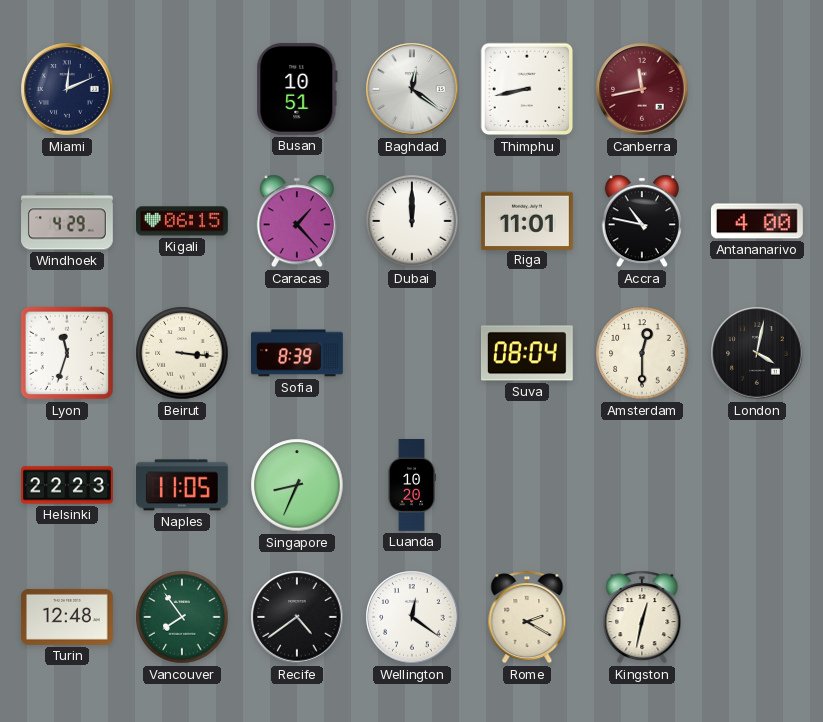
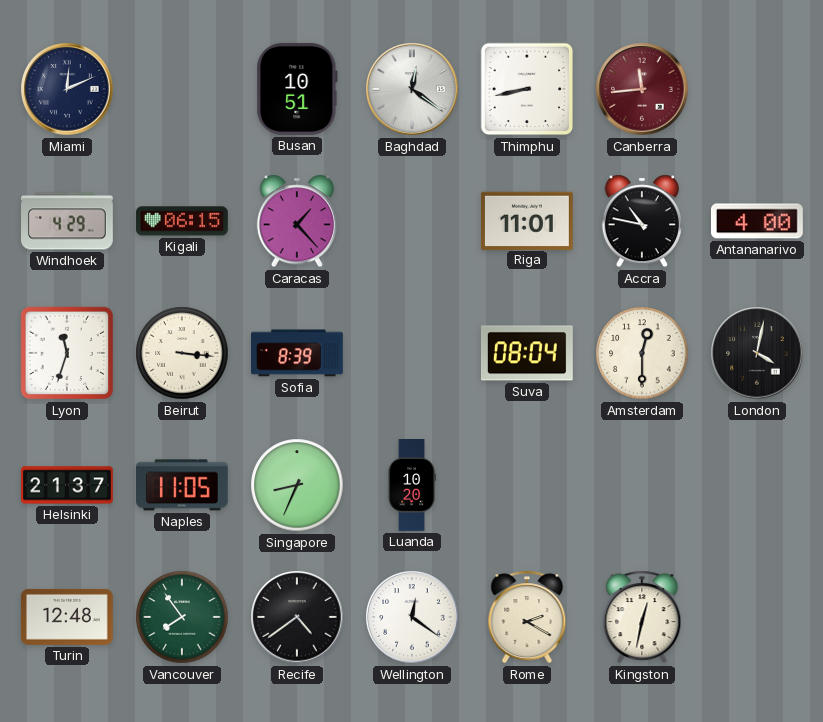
Canberra: 11:43 -> 11:44 (642, 89)
Dubai: 12:00 -> none (412, 221)
Helsinki: 22:23 -> 21:37 (68, 485)
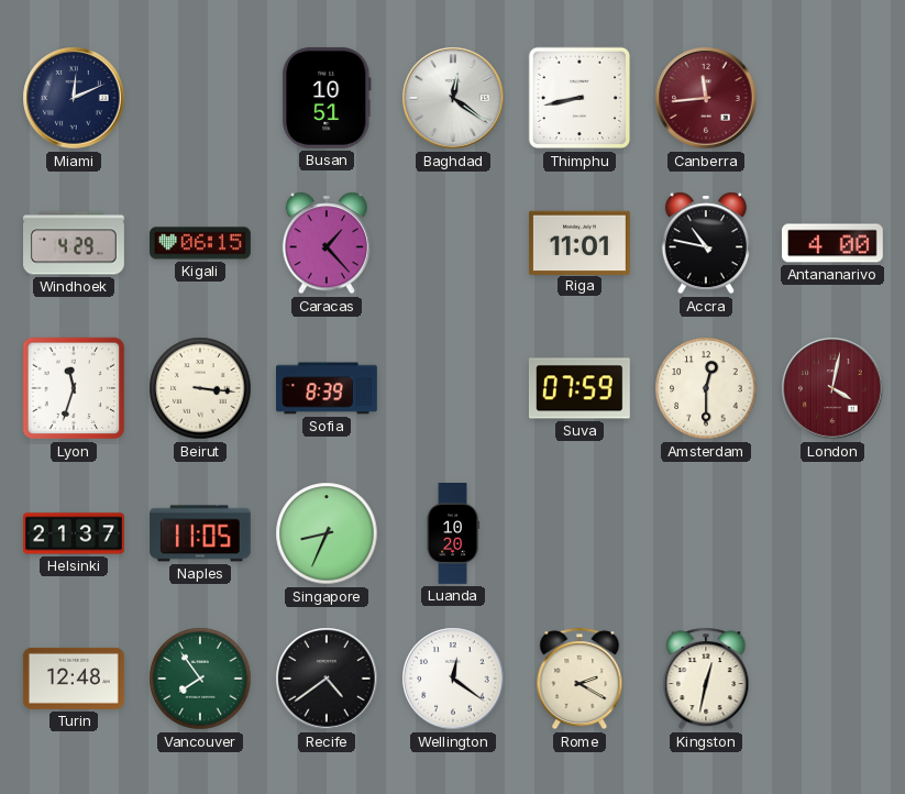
Suva: 08:04 -> 07:59 (580, 388)
London dial: black -> burgundy (832, 388)
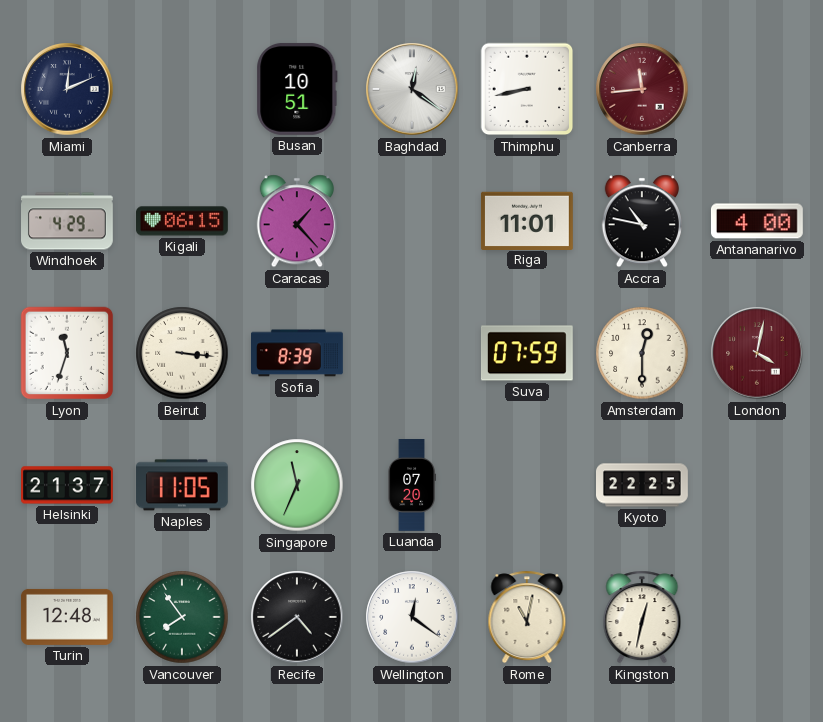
Singapore: 8:34 -> 11:34 (297, 485)
Luanda: 10:20 -> 07:20 (411, 486)
Kyoto: none -> 22:25 (643, 485)
Rome: 2:20 -> 11:02 (527, 617)
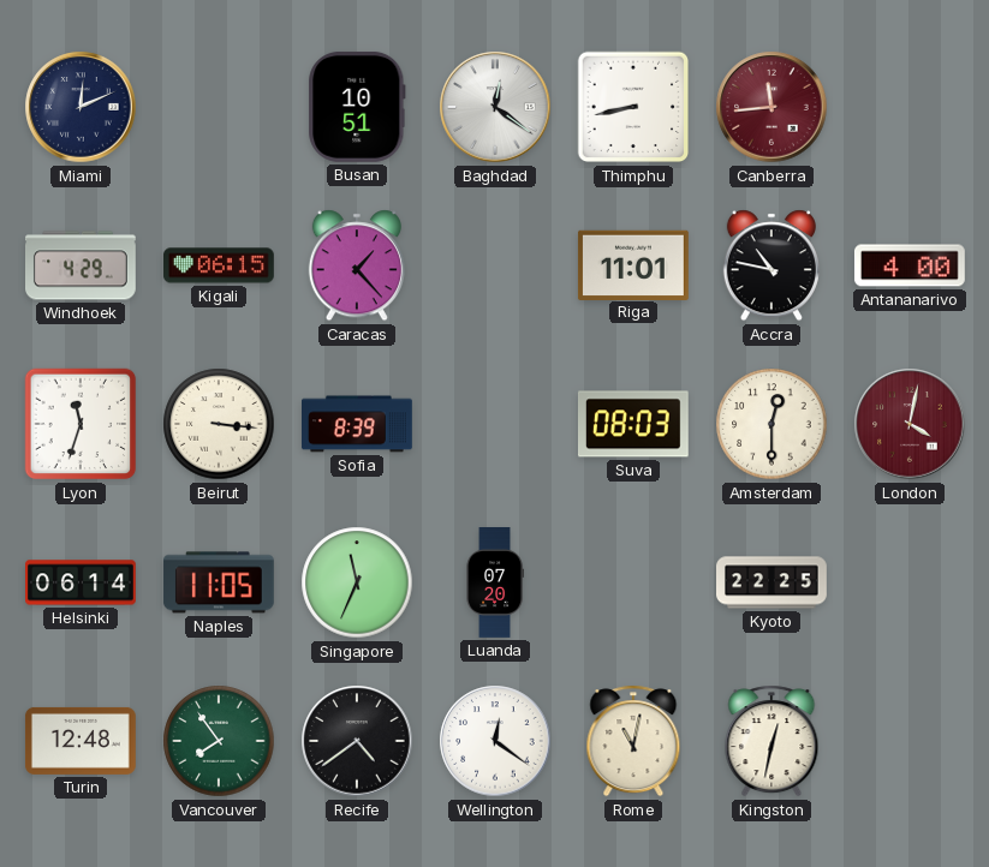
Suva: 07:59 -> 08:03 (633, 424)
Helsinki: 21:37 -> 06:14 (82, 582)
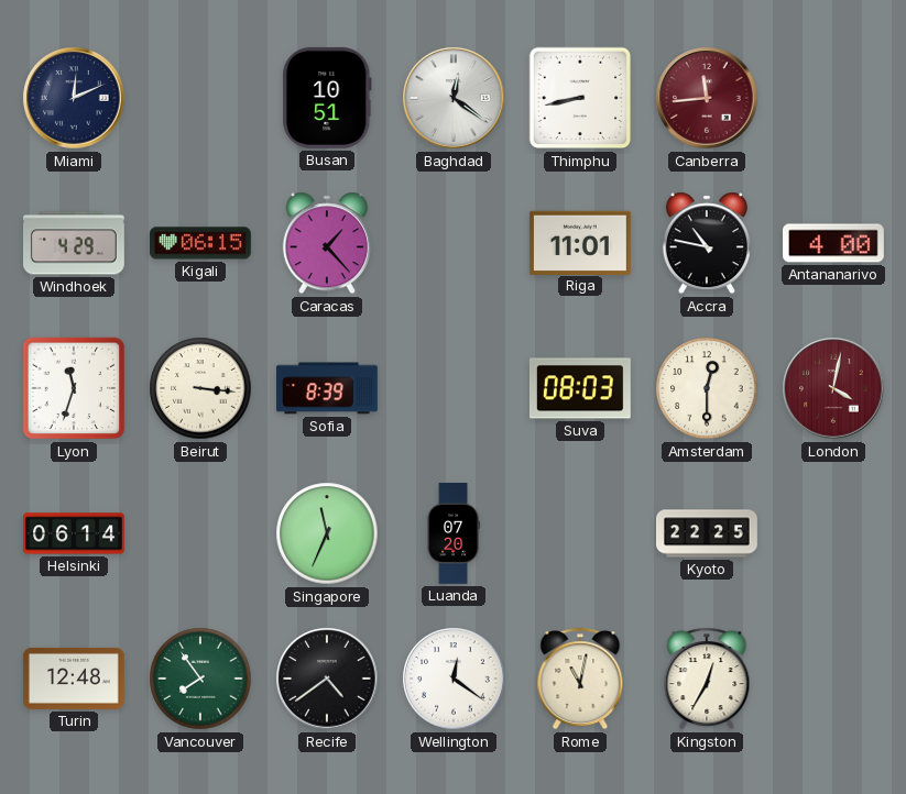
Naples: 11:05 -> none (219, 582)
Kingston: 12:32 -> 12:35 (707, 679)
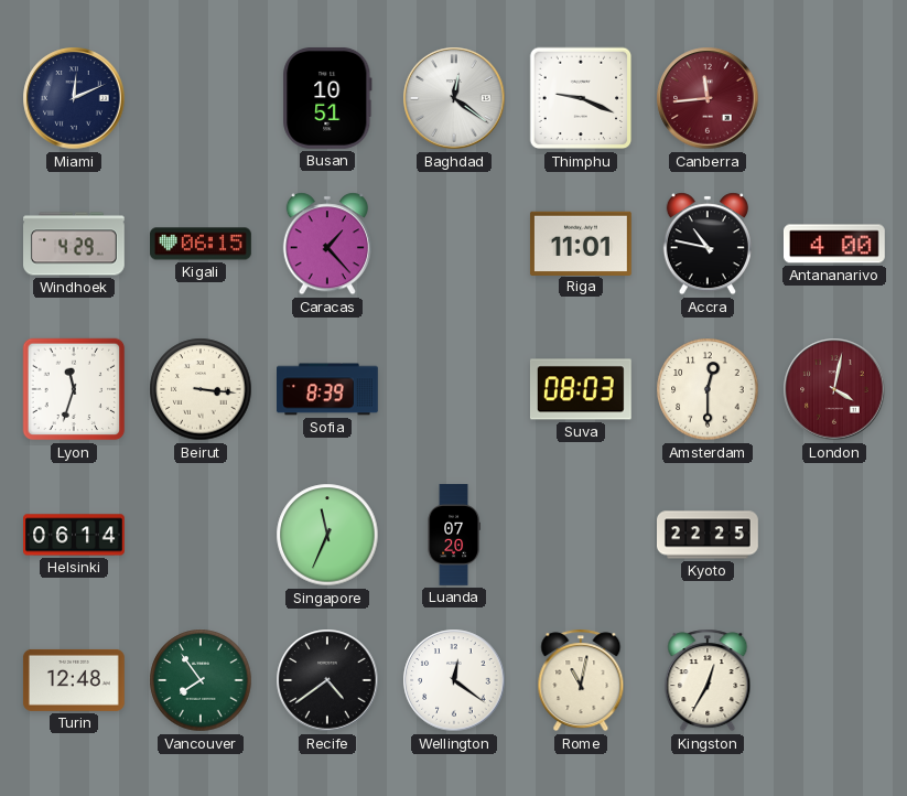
Thimphu: 8:43 -> 9:19 (581, 98)
